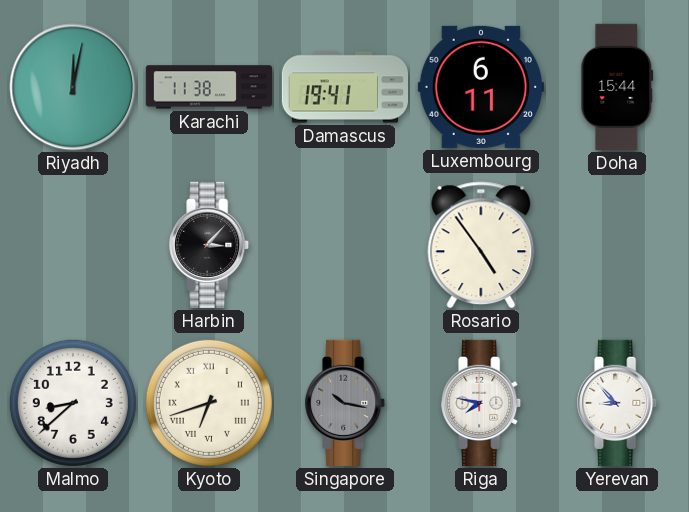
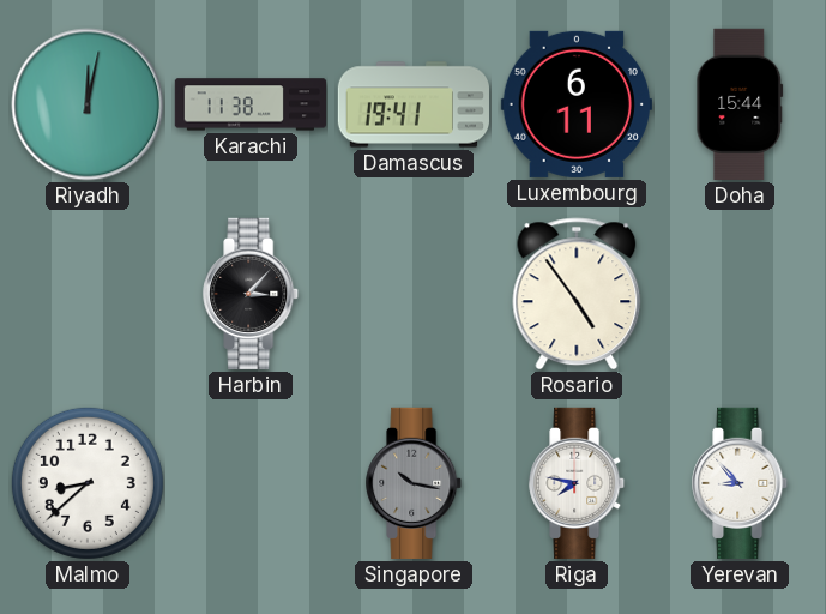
Kyoto: 6:42 -> none (209, 403)
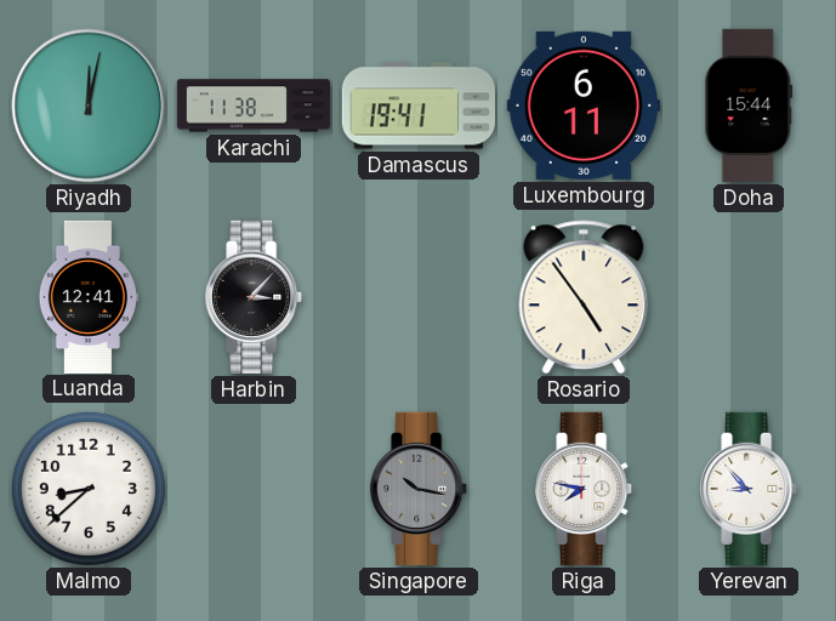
Luanda: none -> 12:41 (89, 296)
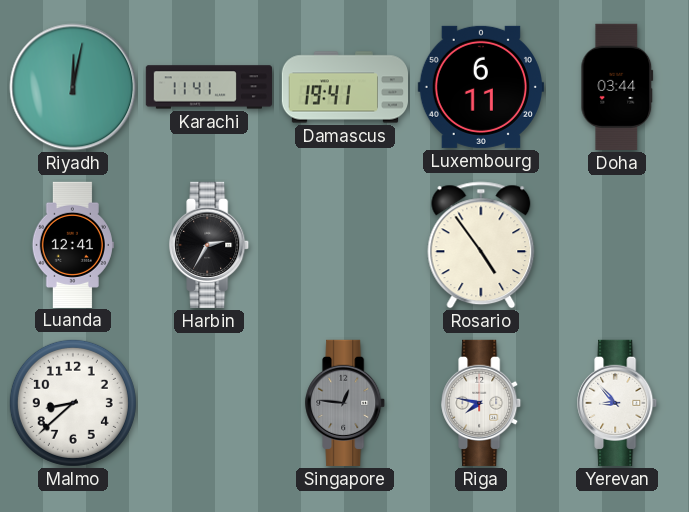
Karachi: 11:38 -> 11:41 (208, 87)
Doha: 15:44 -> 03:44 (617, 87)
Harbin: 3:07 -> 2:35 (210, 245)
Singapore: 10:17 -> 12:46 (346, 403)
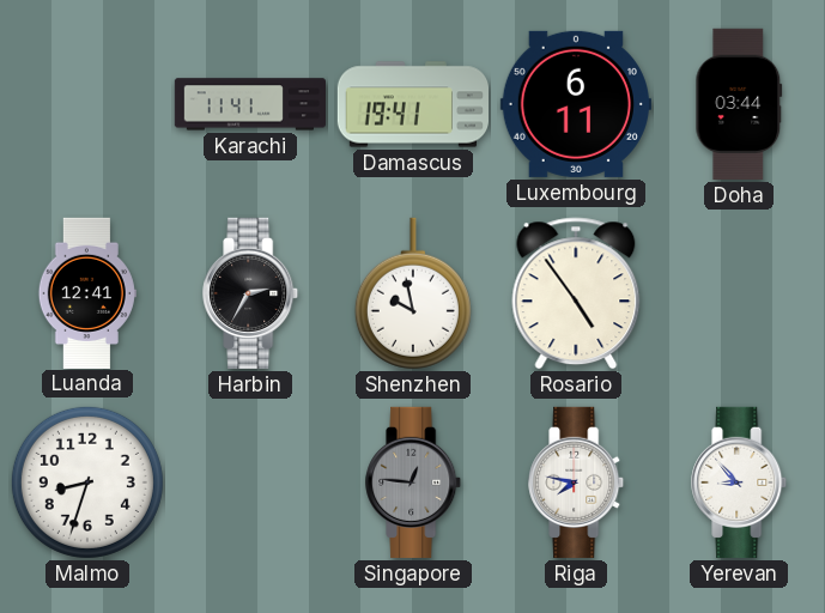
Riyadh: 12:02 -> none (73, 87)
Shenzhen: none -> 9:58 (413, 293)
Malmo: 8:38 -> 8:33 (87, 482)
